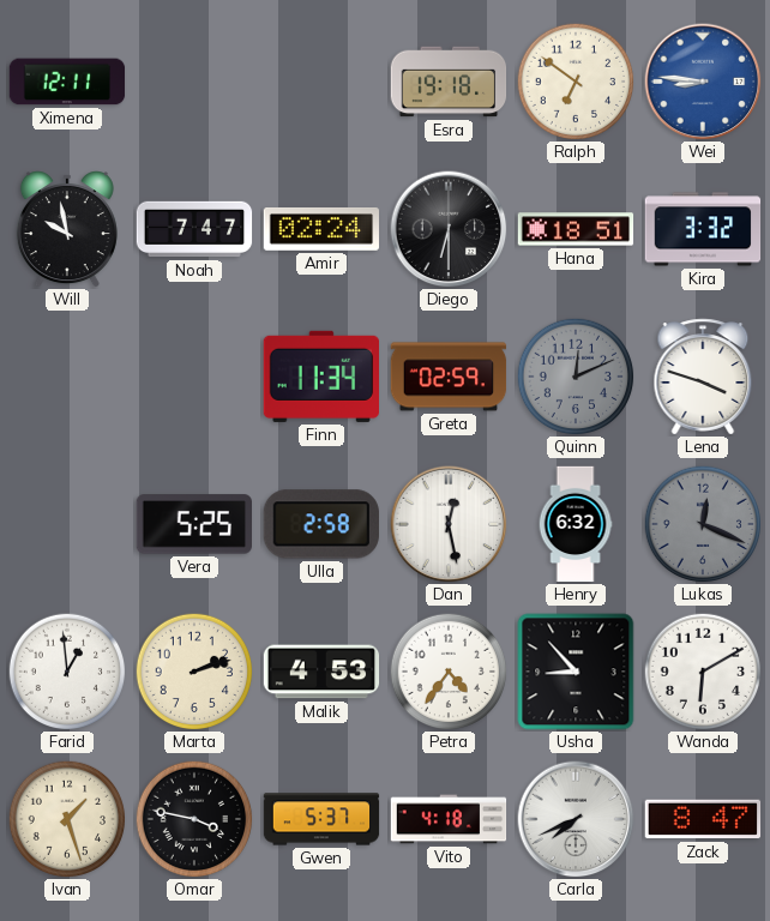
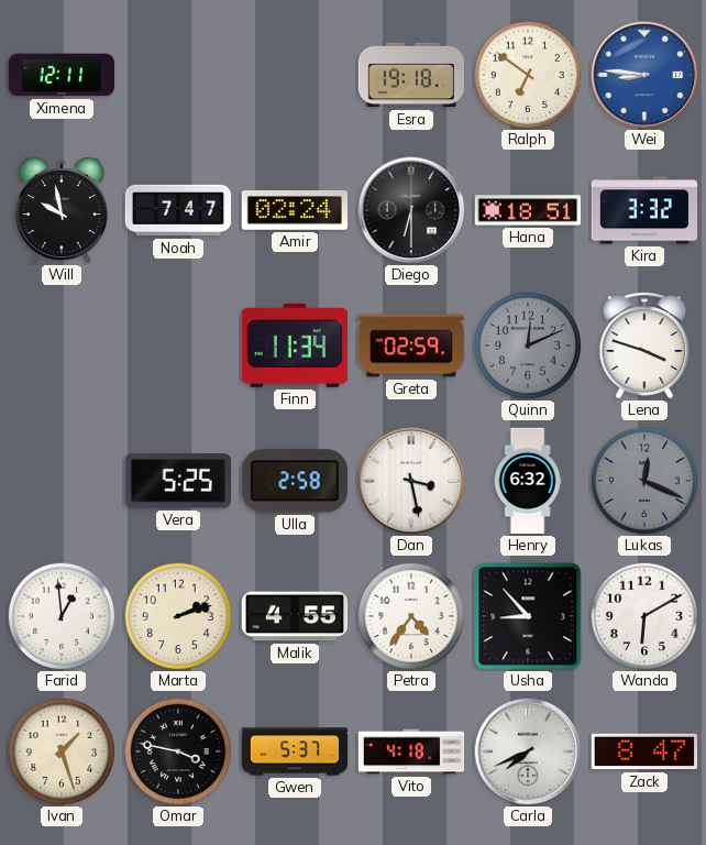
Dan: 12:28 -> 3:28 (411, 481)
Malik: 4:53 -> 4:55 (295, 616)
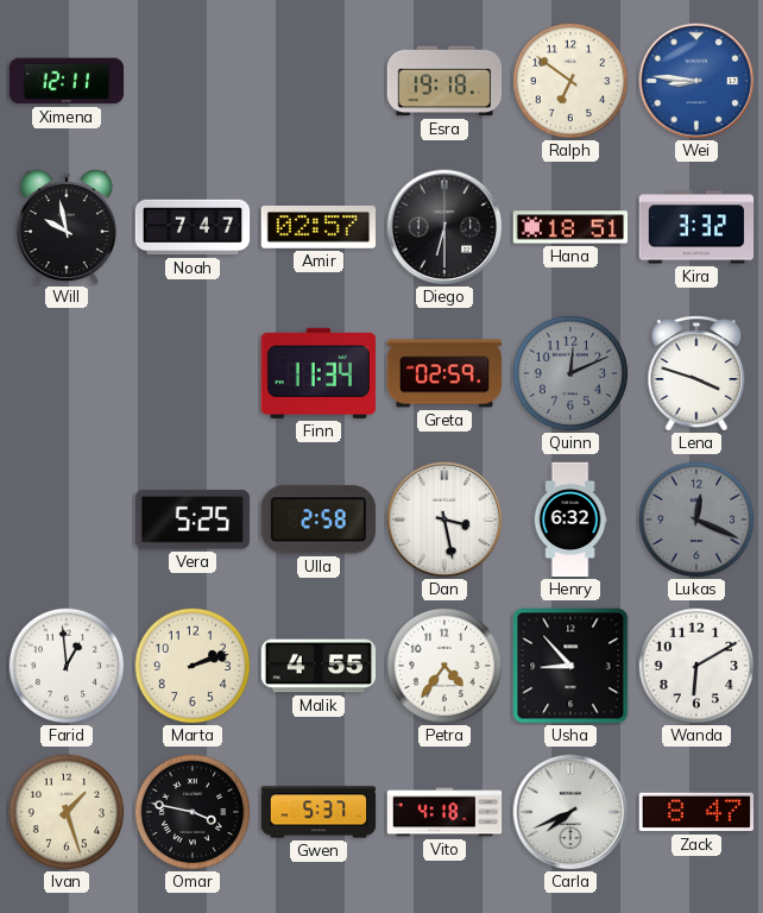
Amir: 02:24 -> 02:57 (319, 227)
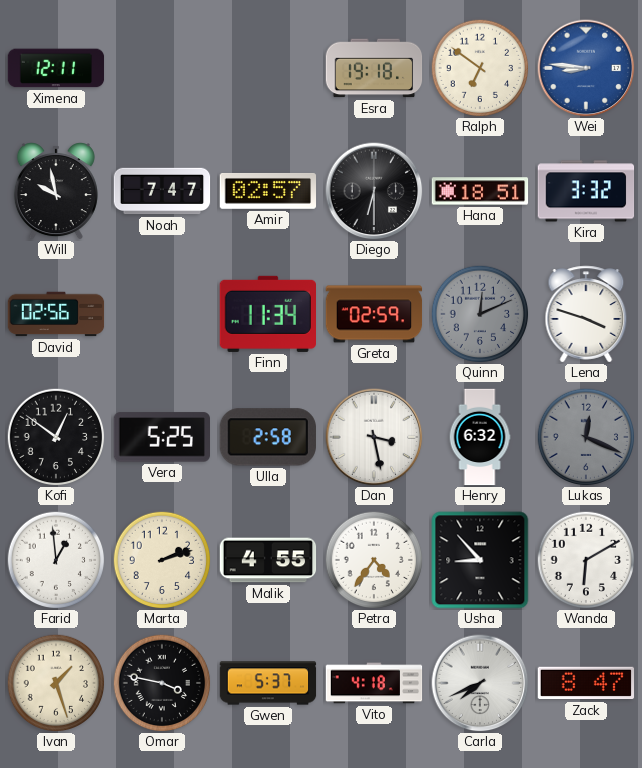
David: none -> 02:56 (56, 314)
Kofi: none -> 12:51 (56, 437)
